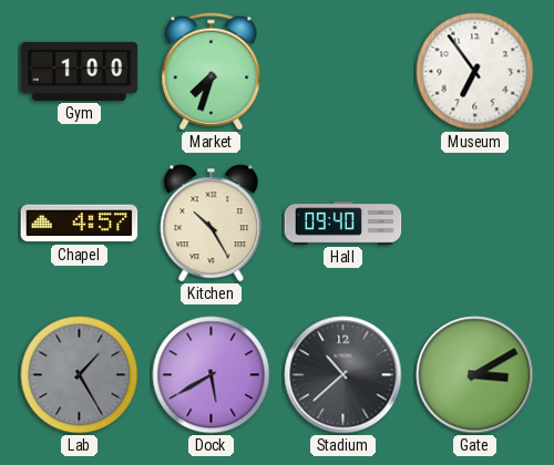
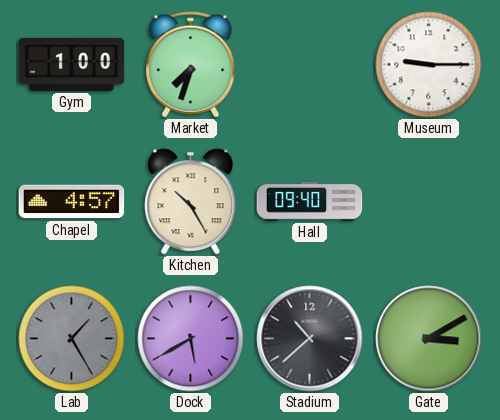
Museum: 6:54 -> 9:15 (429, 65)
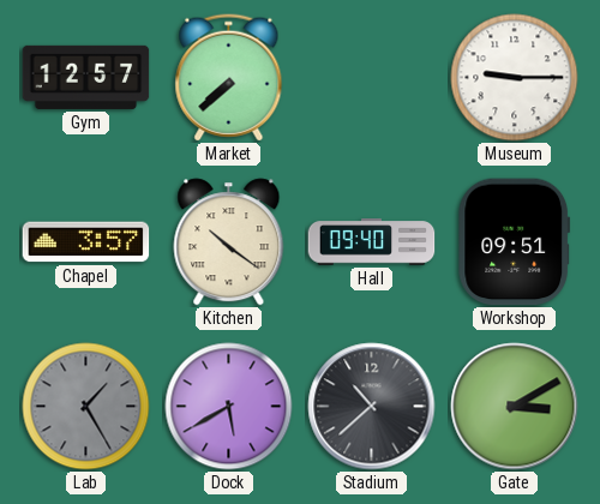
Gym: 1:00 -> 12:57 (86, 77)
Market: 7:33 -> 7:38 (229, 78)
Chapel: 4:57 -> 3:57 (86, 242)
Kitchen: 10:25 -> 10:21 (229, 242)
Workshop: none -> 09:51 (515, 242)
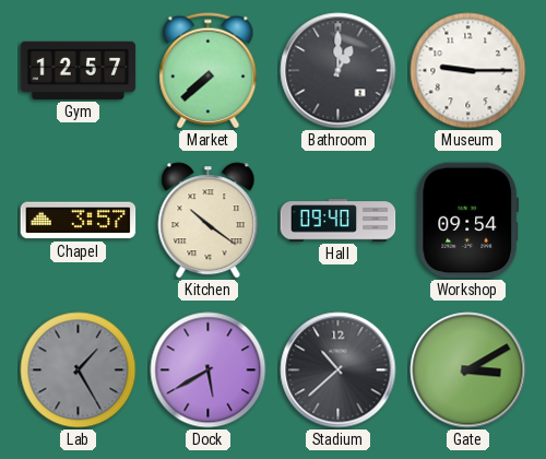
Bathroom: none -> 1:00 (339, 71)
Workshop: 09:51 -> 09:54 (468, 221)
